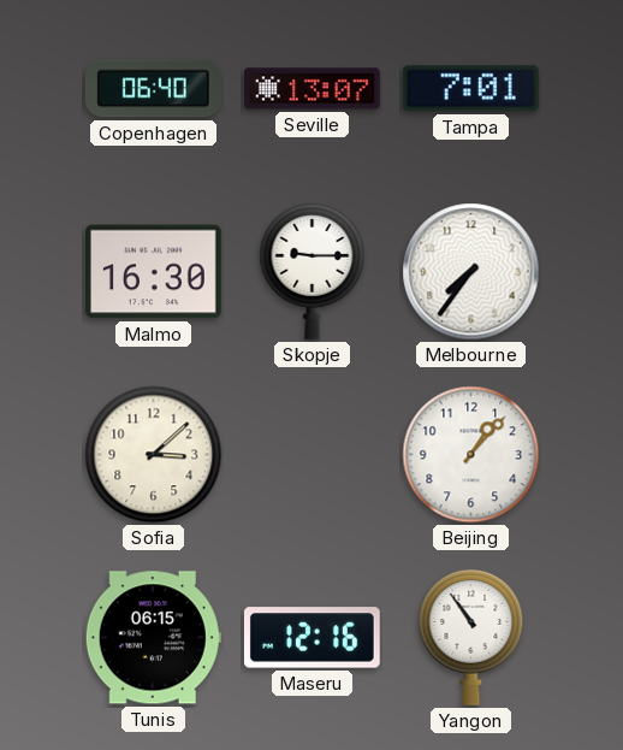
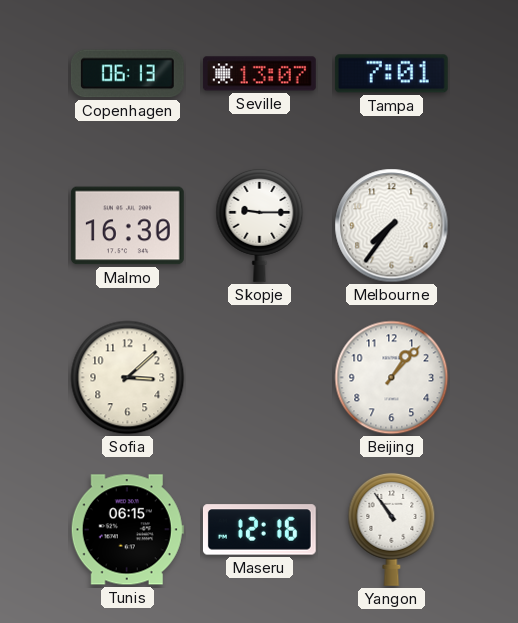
Copenhagen: 06:40 -> 06:13 (127, 74)
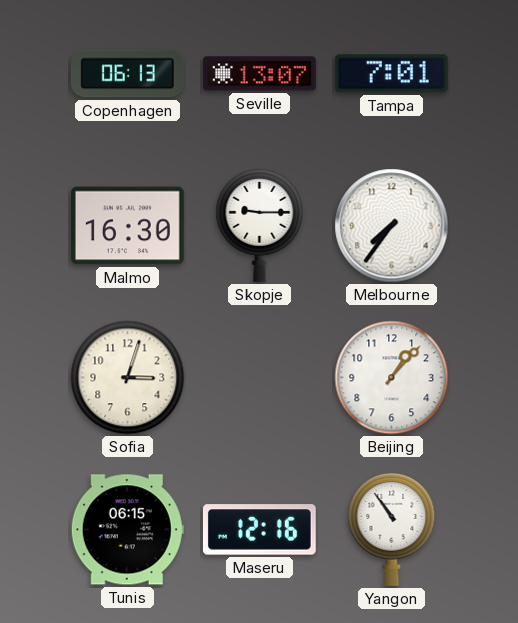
Sofia: 3:08 -> 3:03 (128, 378)
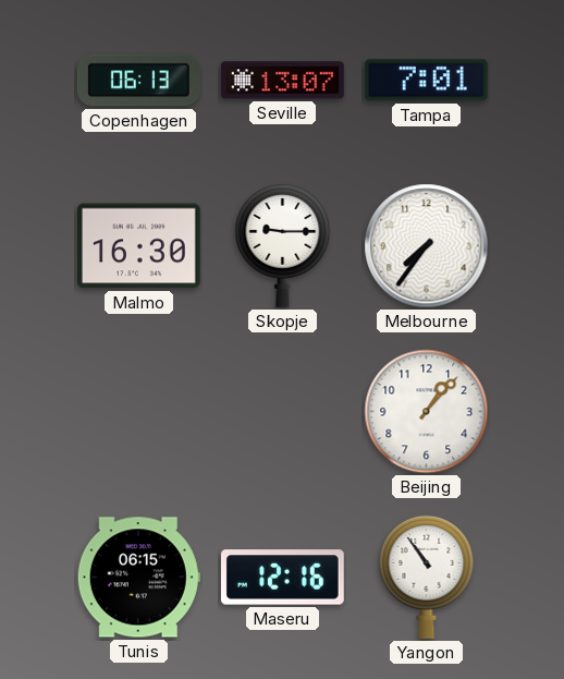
Sofia: 3:03 -> none (128, 378)
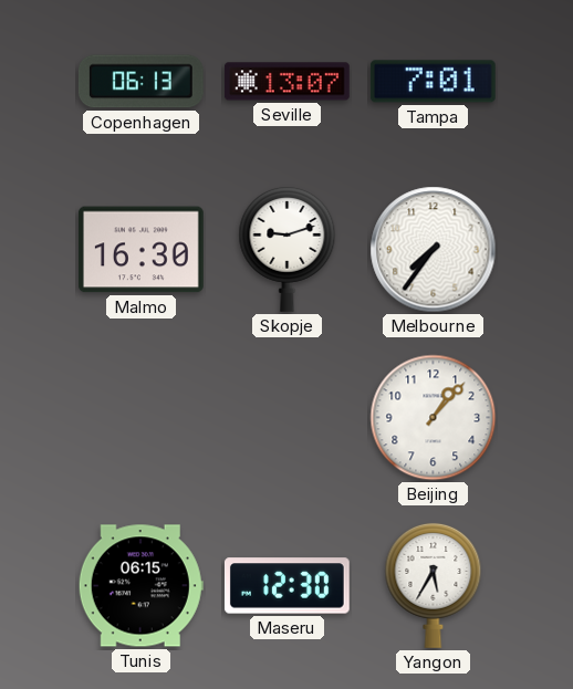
Skopje: 9:15 -> 9:12 (288, 249)
Maseru: 12:16 -> 12:30 (286, 586)
Yangon: 10:54 -> 5:35 (434, 585)
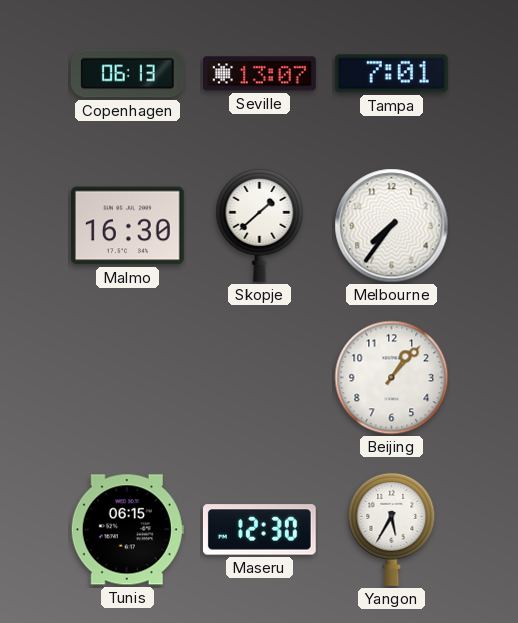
Skopje: 9:12 -> 1:38 (260, 225)
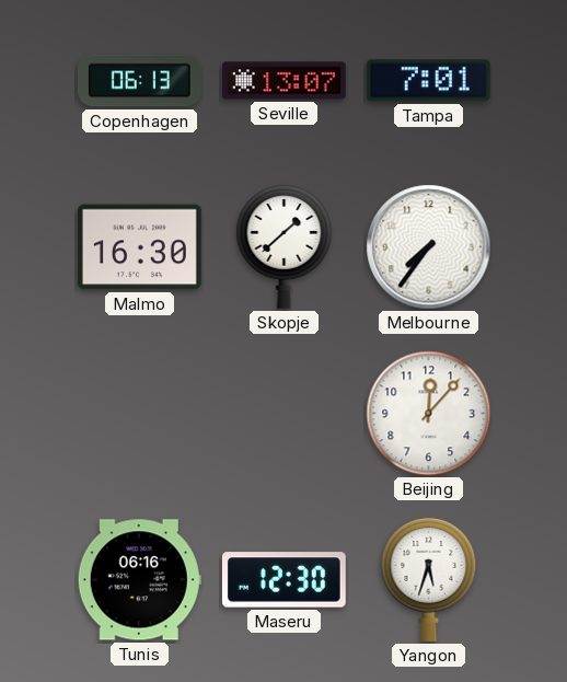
Beijing: 1:07 -> 12:07 (429, 414)
Tunis: 06:15 -> 06:16 (139, 580)
Yangon: 5:35 -> 5:33 (429, 579)
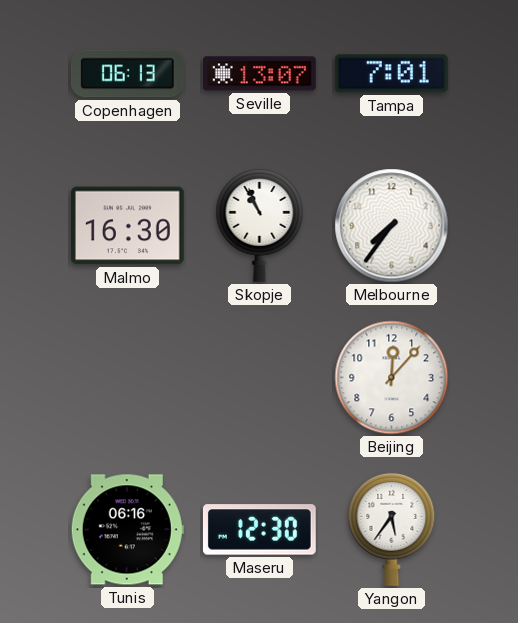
Skopje: 1:38 -> 10:56 (260, 225)
Yangon: 5:33 -> 5:36 (392, 529)
